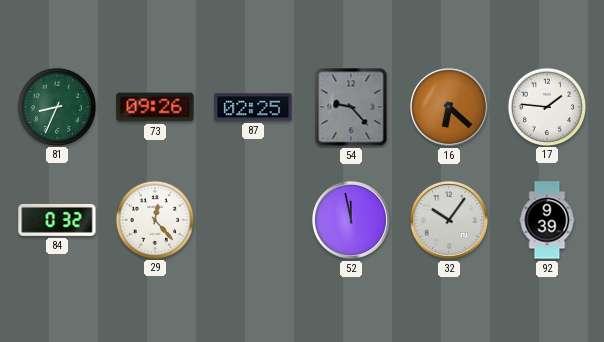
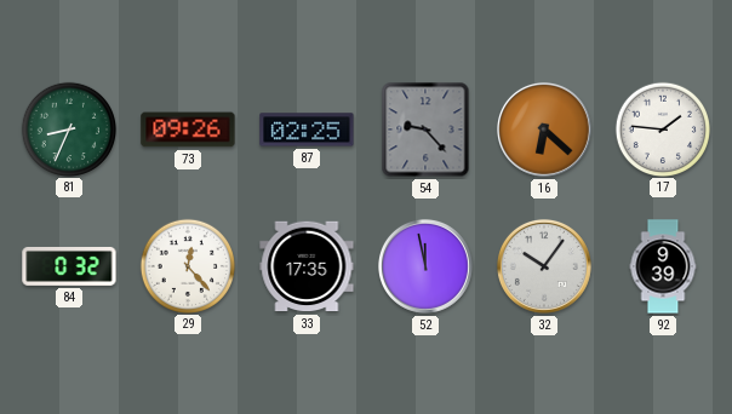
33: none -> 17:35 (307, 266)
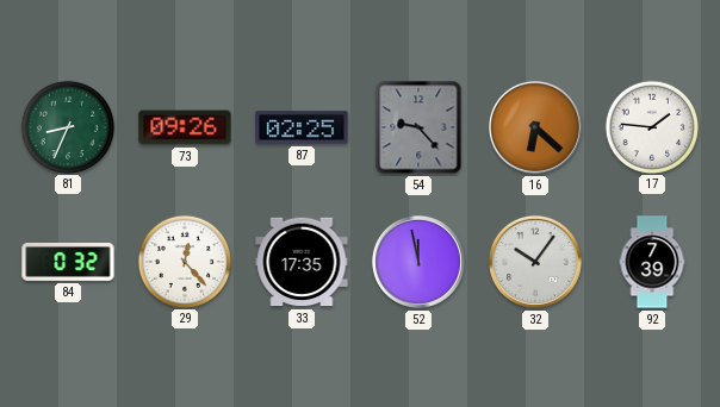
92: 9:39 -> 7:39 (652, 262)
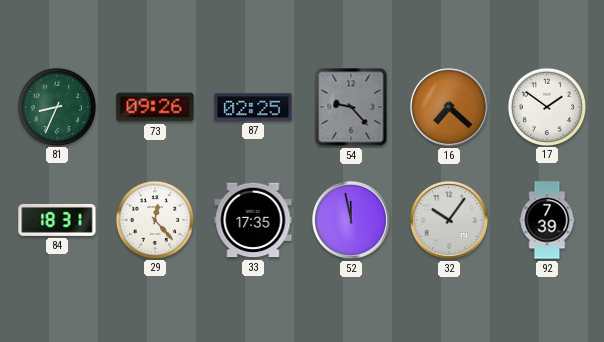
16: 6:22 -> 7:22 (449, 107)
17: 1:46 -> 1:51 (546, 106)
84: 0:32 -> 18:31 (57, 220)
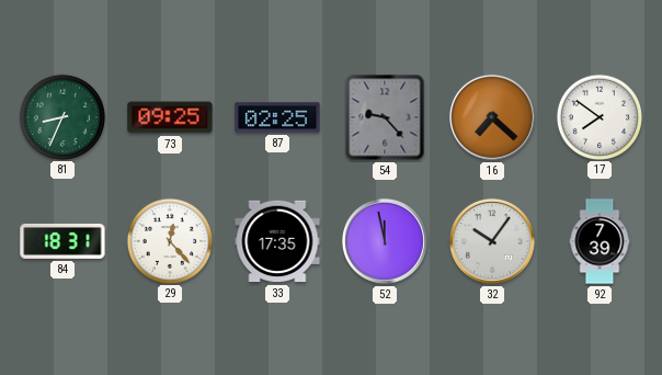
73: 09:26 -> 09:25 (170, 117)
17: 1:51 -> 7:51 (598, 116)
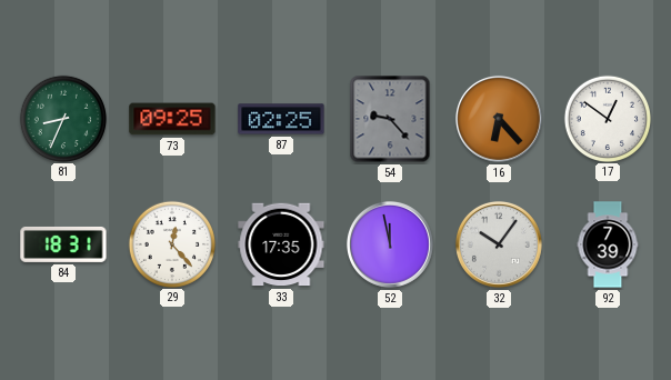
16: 7:22 -> 6:23 (499, 119)
17: 7:51 -> 12:51 (607, 118)
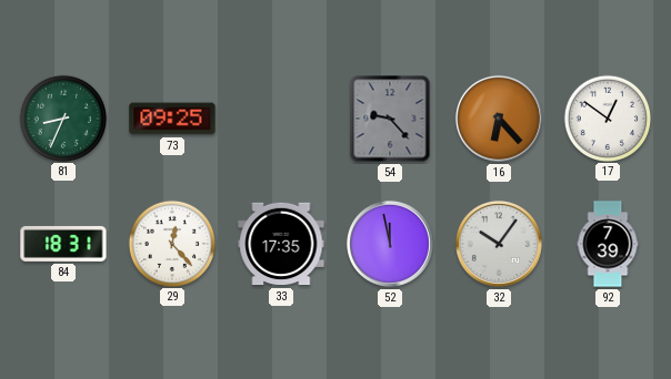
87: 02:25 -> none (281, 119)
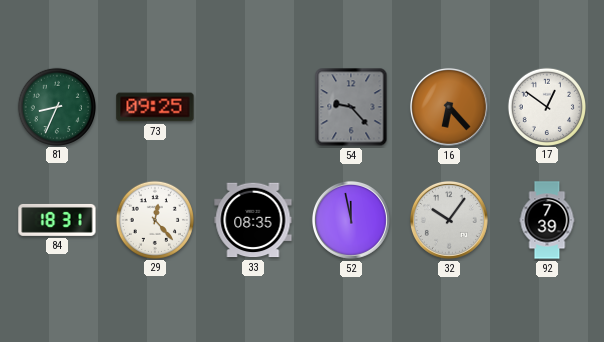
33: 17:35 -> 08:35 (253, 220)
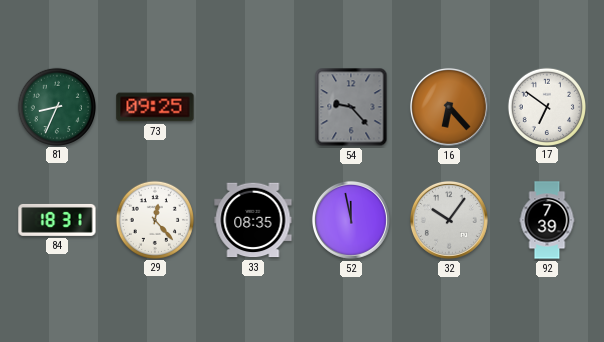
17: 12:51 -> 6:51 (546, 106)
